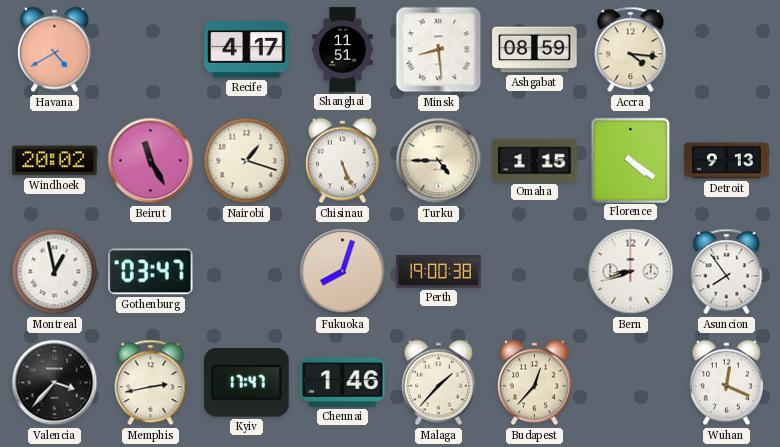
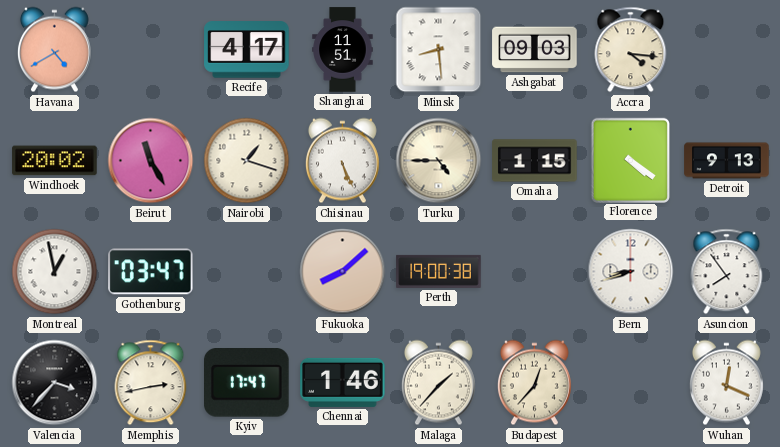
Ashgabat: 08:59 -> 09:03 (535, 50)
Fukuoka: 8:03 -> 8:08 (343, 272)
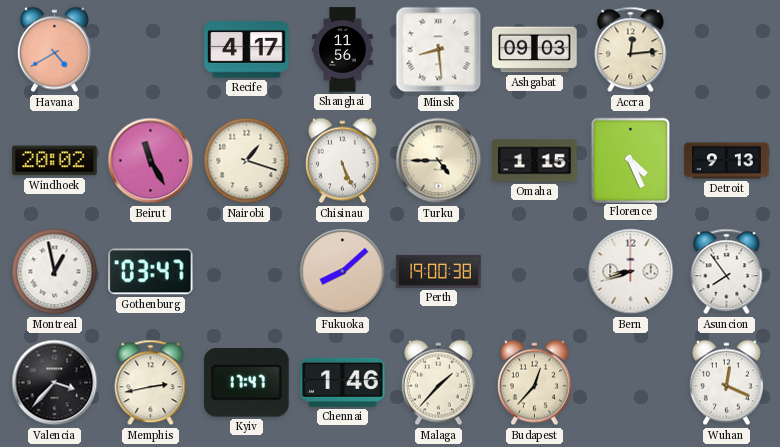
Shanghai: 11:51 -> 11:56 (343, 50)
Accra: 4:16 -> 12:14 (631, 50)
Florence: 4:21 -> 4:26 (630, 160)
